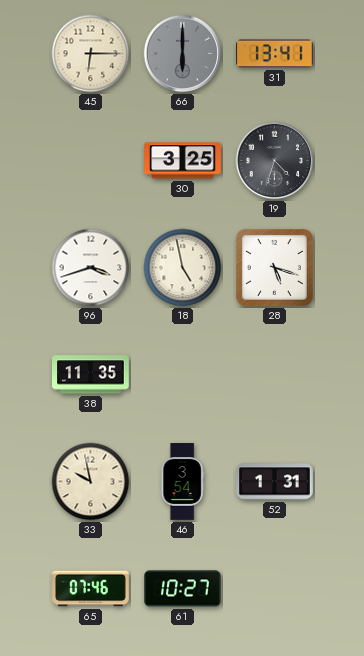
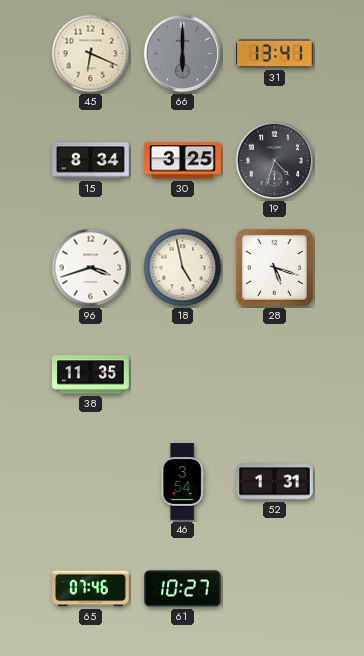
45: 6:15 -> 6:19 (91, 54)
15: none -> 8:34 (91, 161)
33: 9:58 -> none (91, 482)
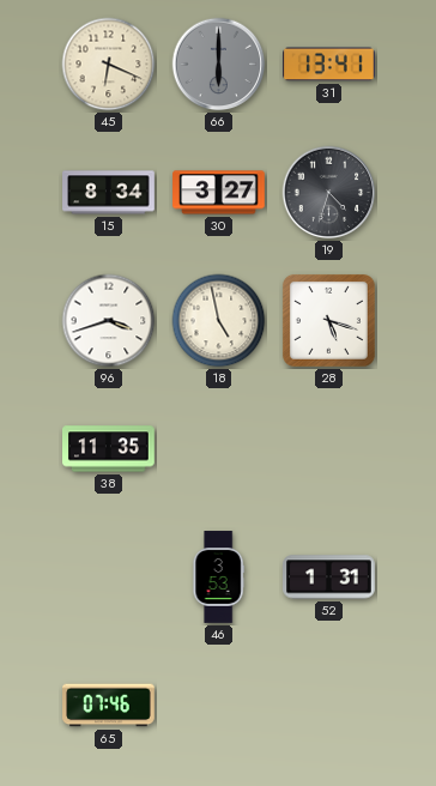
30: 3:25 -> 3:27 (219, 193)
46: 3:54 -> 3:53 (218, 578)
61: 10:27 -> none (183, 589)
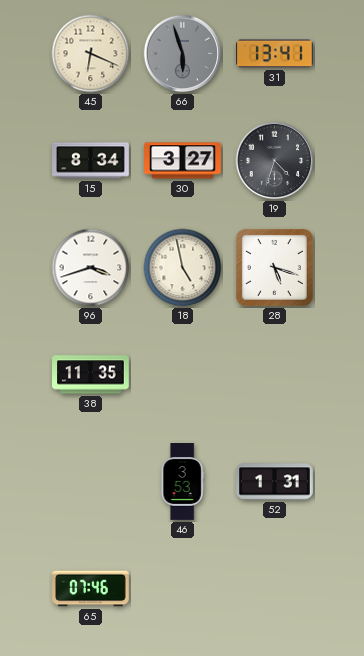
66: 6:00 -> 5:57 (183, 54)
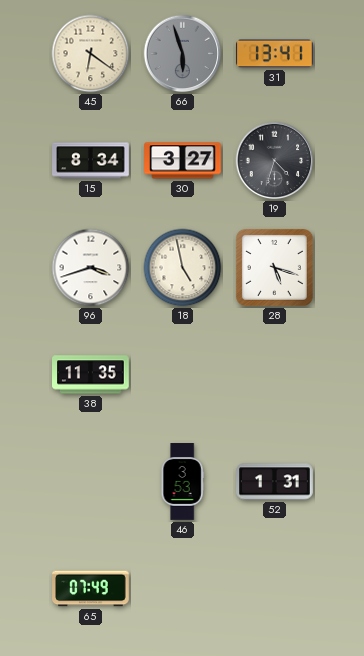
45: 6:19 -> 6:21 (91, 54)
65: 07:46 -> 07:49 (91, 589)
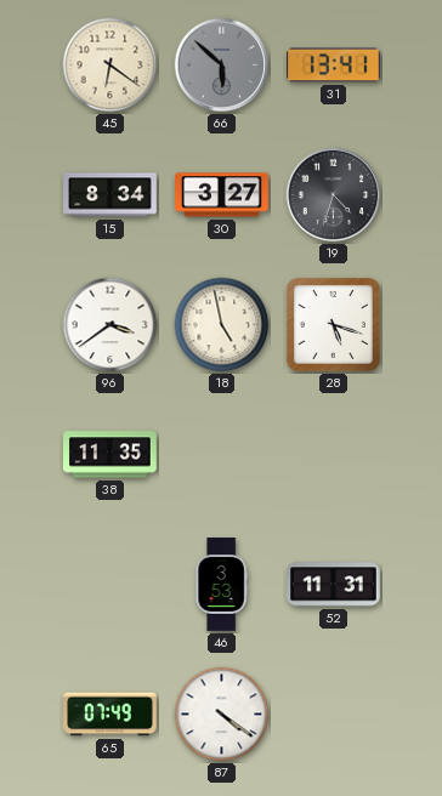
66: 5:57 -> 5:52 (222, 66)
96: 3:42 -> 3:39 (110, 325)
52: 1:31 -> 11:31 (334, 585)
87: none -> 4:21 (222, 715)
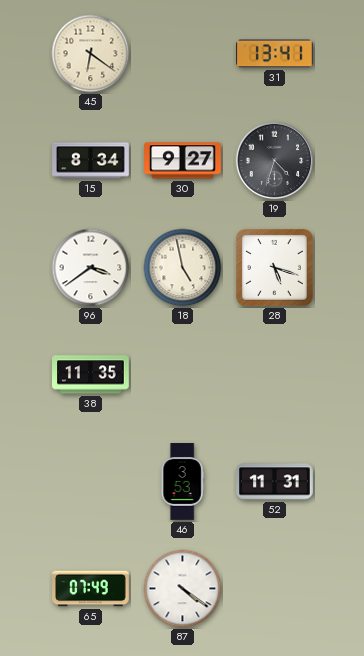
66: 5:52 -> none (222, 66)
30: 3:27 -> 9:27 (183, 161)
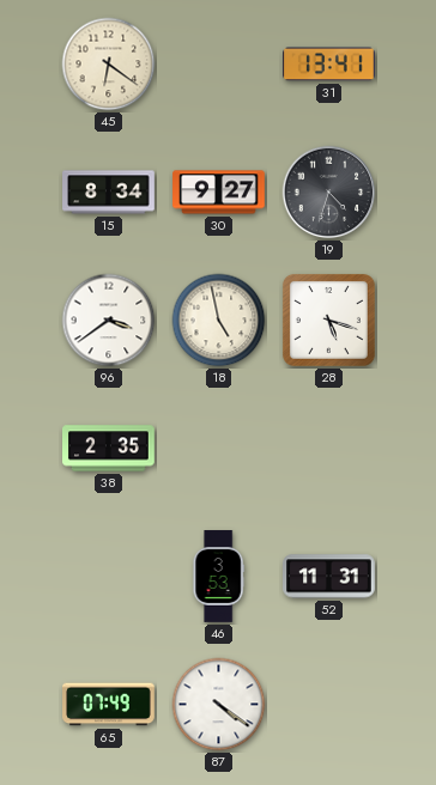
38: 11:35 -> 2:35 (109, 449)
